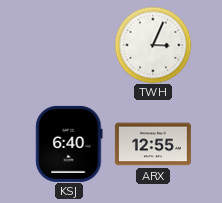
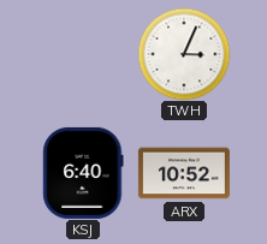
ARX: 12:55 -> 10:52 (184, 173)
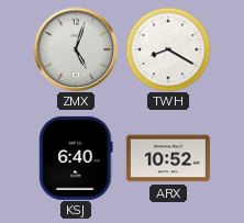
ZMX: none -> 5:03 (76, 49)
TWH: 3:04 -> 8:20 (168, 49)
